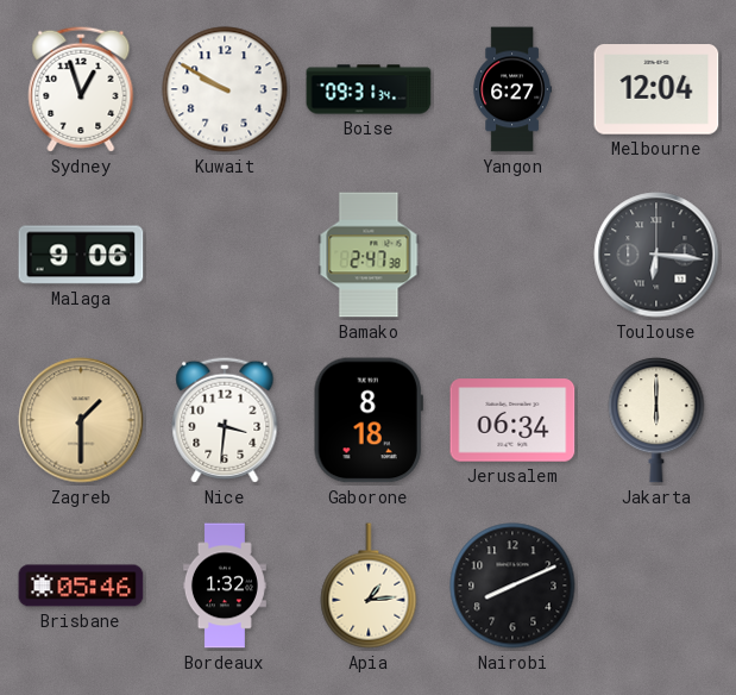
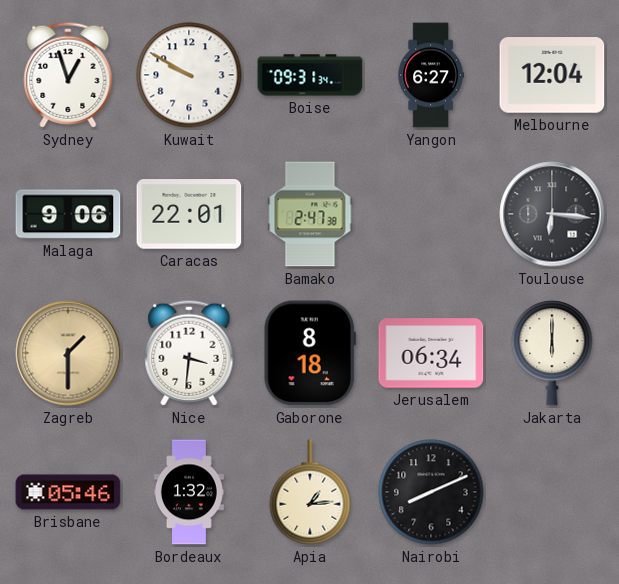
Caracas: none -> 22:01 (189, 214)
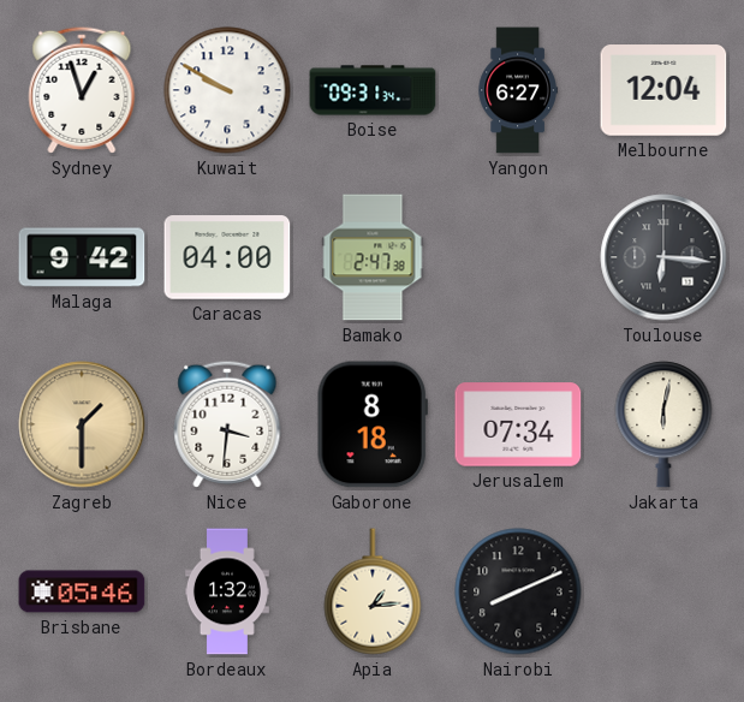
Malaga: 9:06 -> 9:42 (82, 257)
Caracas: 22:01 -> 04:00 (227, 257)
Jerusalem: 06:34 -> 07:34 (518, 424)
Jakarta: 6:00 -> 6:02 (663, 424)
